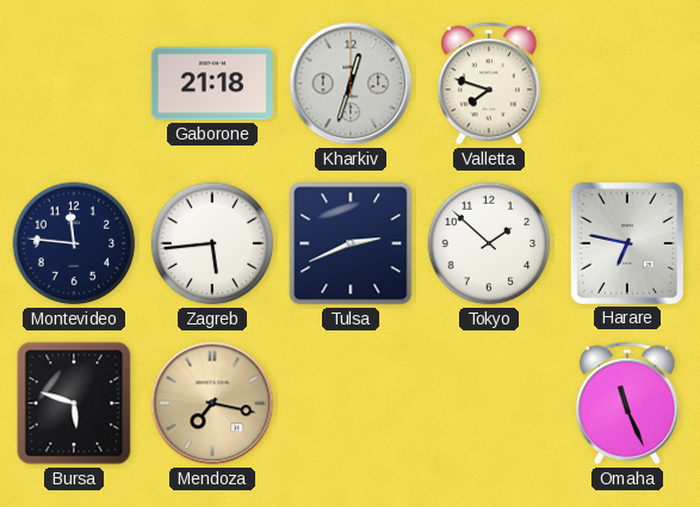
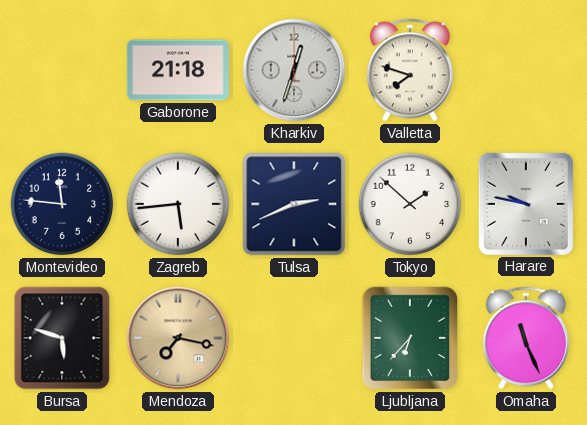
Harare: 6:47 -> 9:47 (526, 204)
Ljubljana: none -> 6:37 (410, 338)
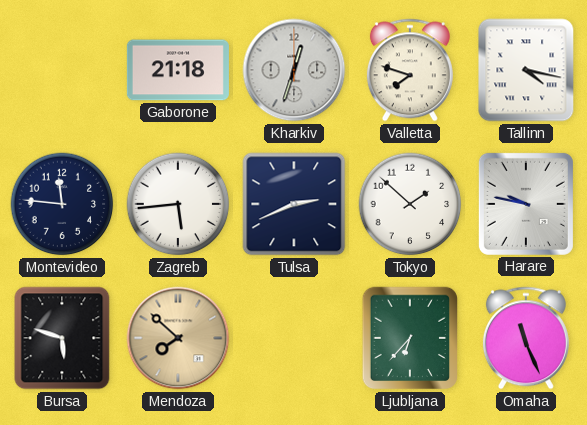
Tallinn: none -> 4:17 (526, 70)
Mendoza: 7:17 -> 7:52 (178, 338)
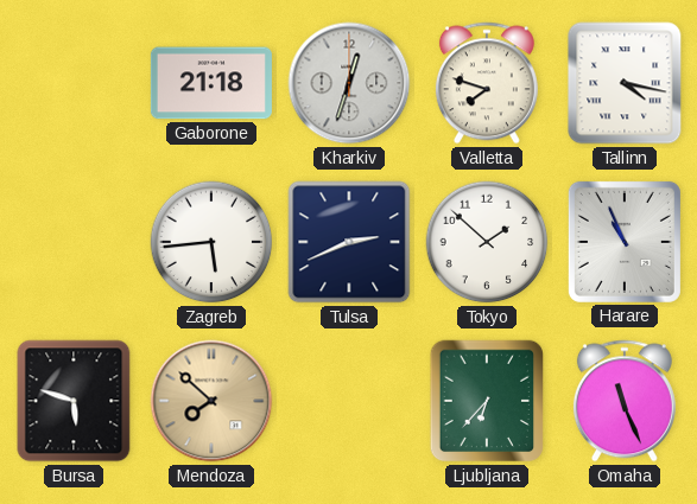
Montevideo: 11:46 -> none (62, 204)
Harare: 9:47 -> 10:56 (625, 242)
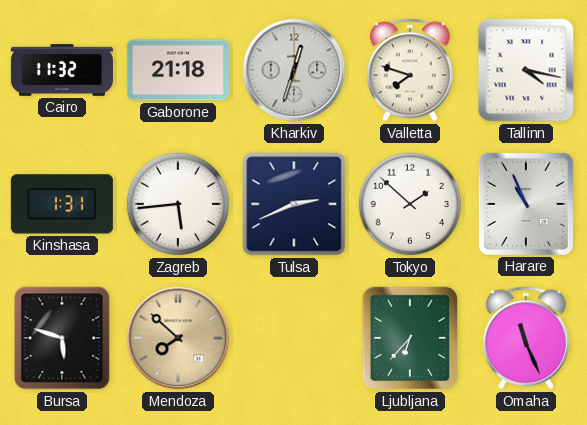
Cairo: none -> 11:32 (62, 70)
Kinshasa: none -> 1:31 (62, 204)
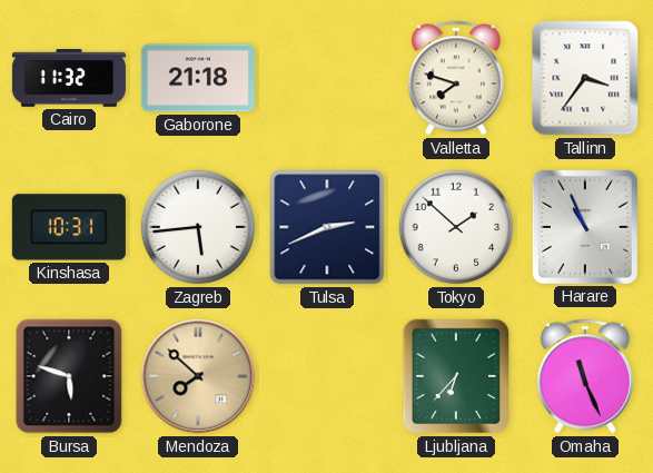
Kharkiv: 12:33 -> none (294, 70)
Tallinn: 4:17 -> 3:36 (585, 78)
Kinshasa: 1:31 -> 10:31 (69, 227)
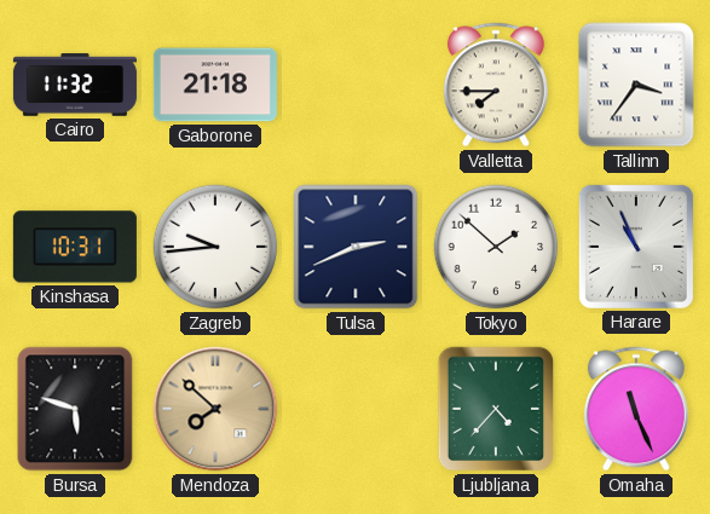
Valletta: 7:48 -> 7:45 (496, 85)
Zagreb: 5:44 -> 9:44 (215, 247)
Ljubljana: 6:37 -> 4:37 (496, 409)
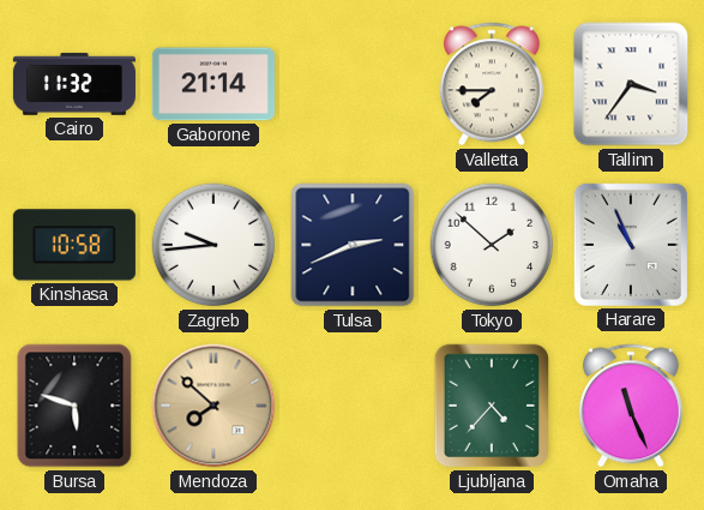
Gaborone: 21:18 -> 21:14 (213, 84)
Kinshasa: 10:31 -> 10:58 (74, 245)
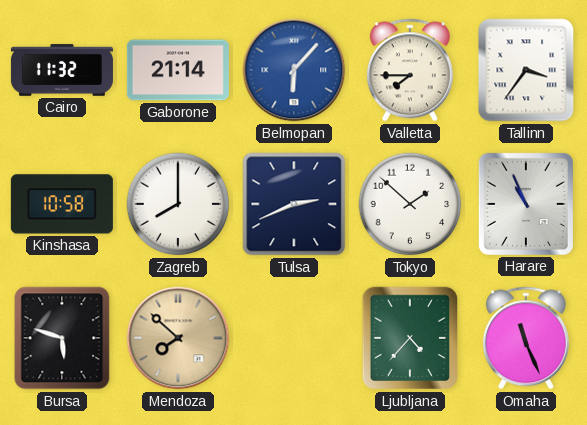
Belmopan: none -> 6:07 (294, 70)
Zagreb: 9:44 -> 8:00 (178, 204)
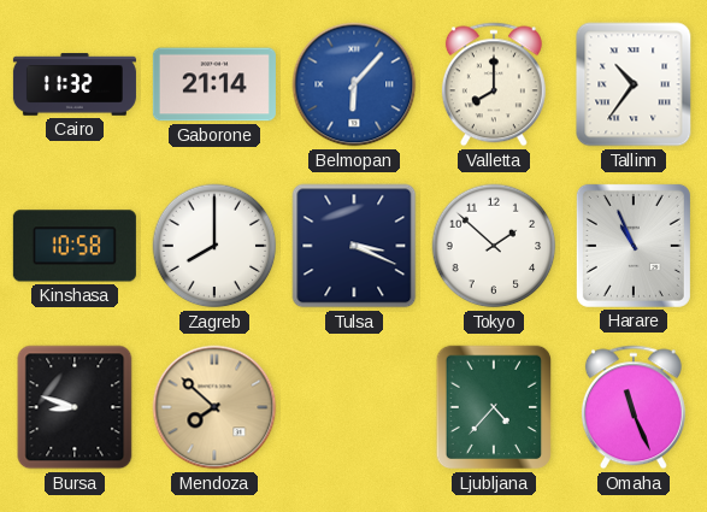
Valletta: 7:45 -> 8:00 (494, 84)
Tallinn: 3:36 -> 10:36 (634, 84)
Tulsa: 2:41 -> 3:19 (354, 246)
Bursa: 5:48 -> 8:48 (75, 407)
